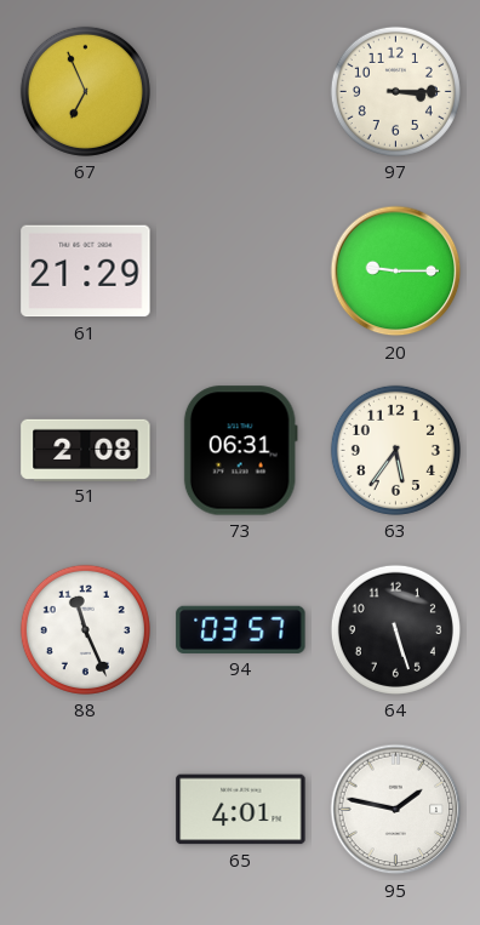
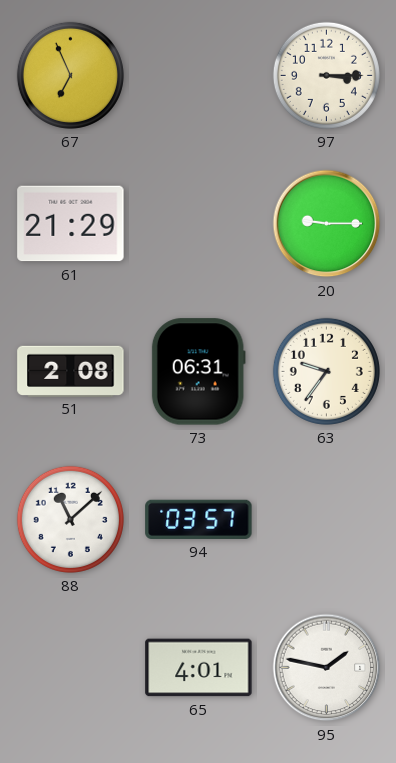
63: 5:36 -> 9:36 (326, 371)
88: 11:26 -> 11:08 (70, 519)
64: 5:27 -> none (395, 629)
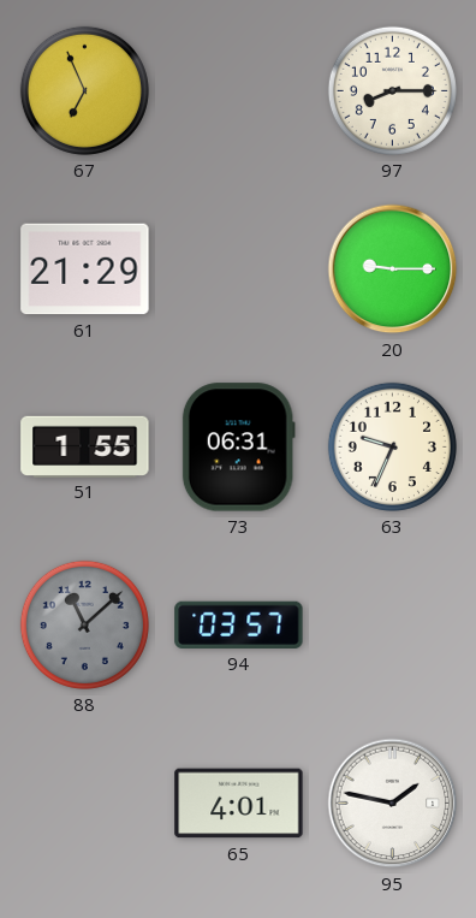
97: 3:15 -> 8:15 (392, 90)
51: 2:08 -> 1:55 (85, 446)
63: 9:36 -> 9:34 (392, 446)
88 dial: white -> grey (84, 624)
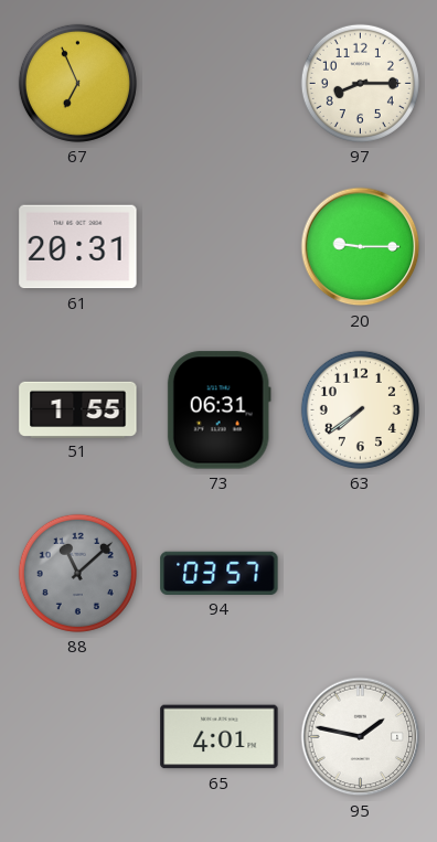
61: 21:29 -> 20:31 (78, 247)
63: 9:34 -> 7:39 (360, 409)
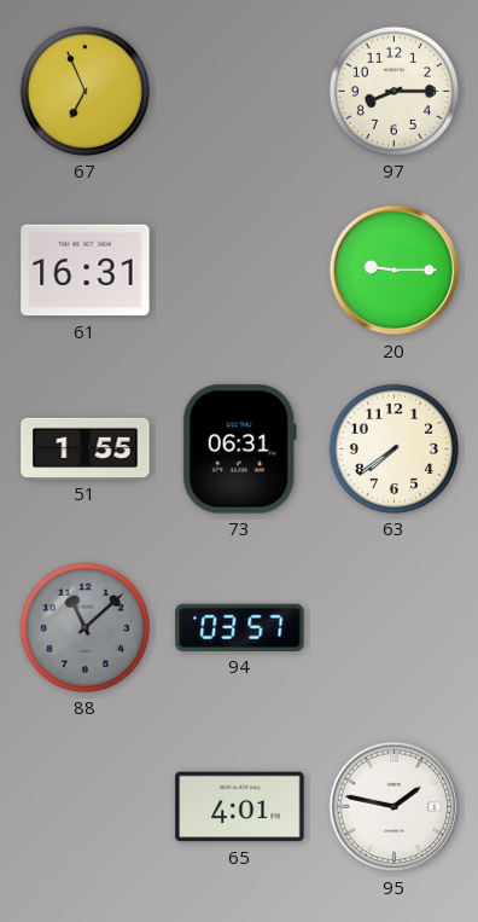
61: 20:31 -> 16:31 (86, 271)
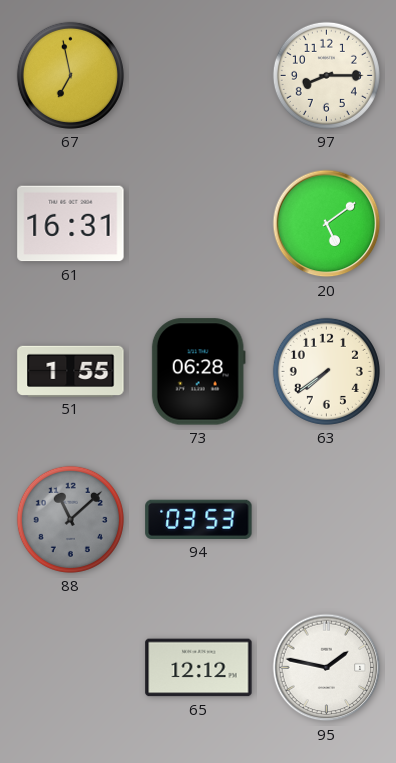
67: 6:56 -> 6:58 (70, 75)
20: 9:15 -> 5:09 (327, 224)
73: 06:31 -> 06:28 (198, 372)
94: 03:57 -> 03:53 (199, 519)
65: 4:01 -> 12:12 (199, 668)
